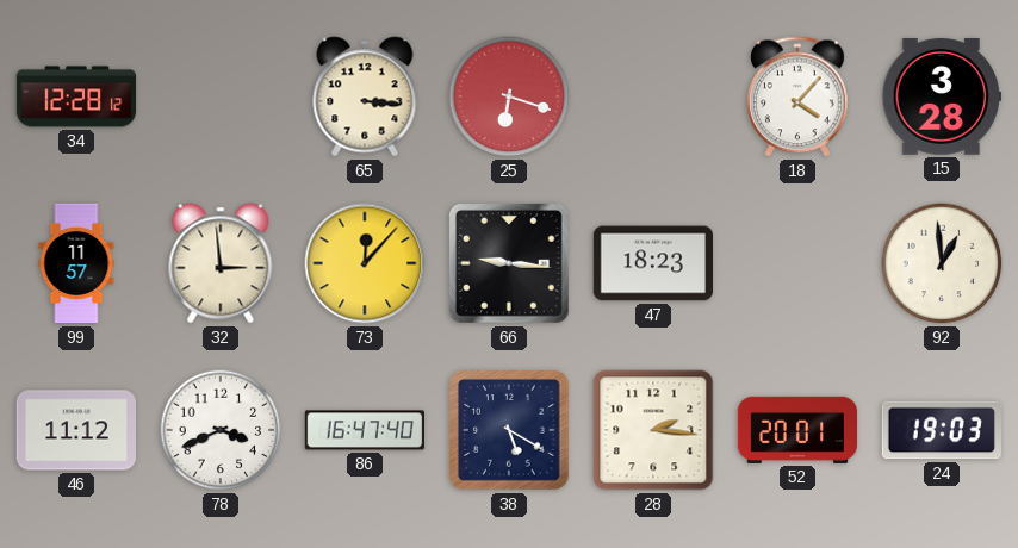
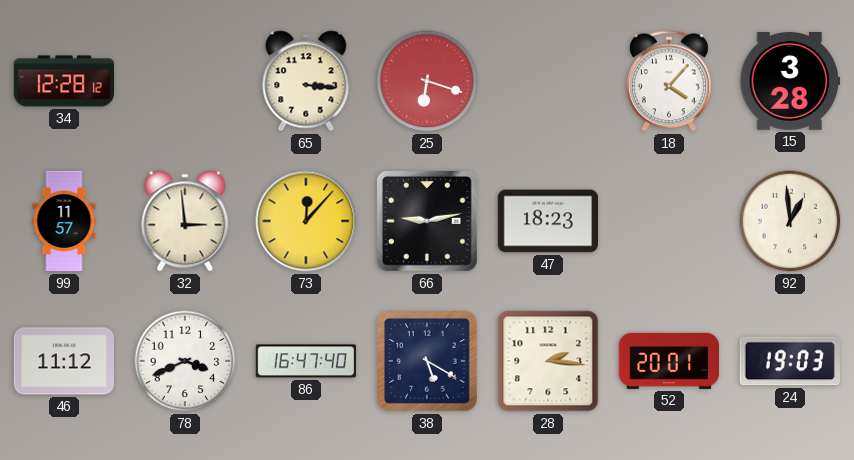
66: 9:16 -> 9:13 (427, 221)
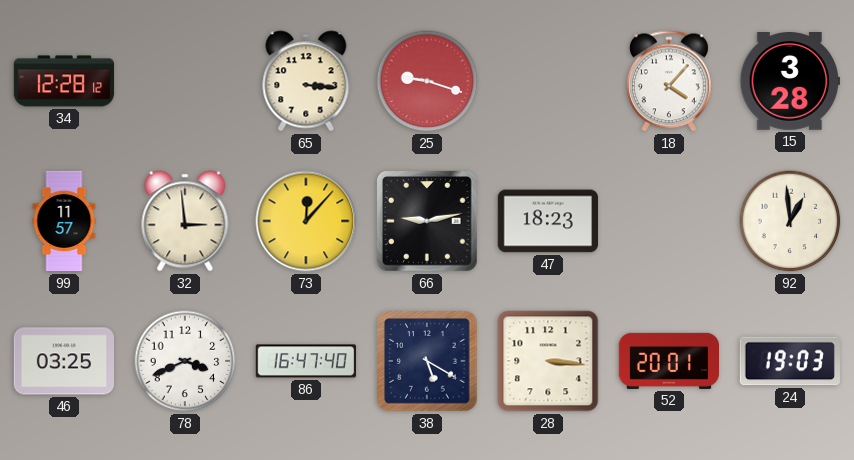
25: 6:18 -> 9:18 (427, 81)
46: 11:12 -> 03:25 (63, 361)
28: 2:16 -> 3:16 (548, 361)
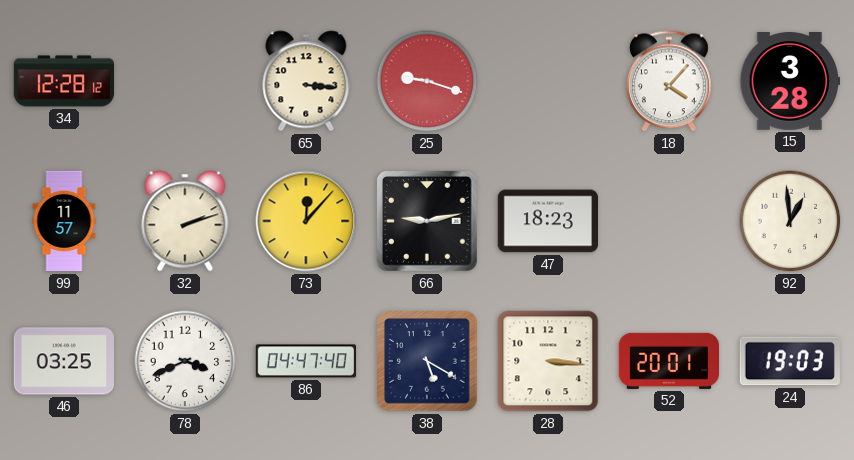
32: 2:59 -> 2:12 (185, 221)
86: 16:47 -> 04:47 (305, 361)
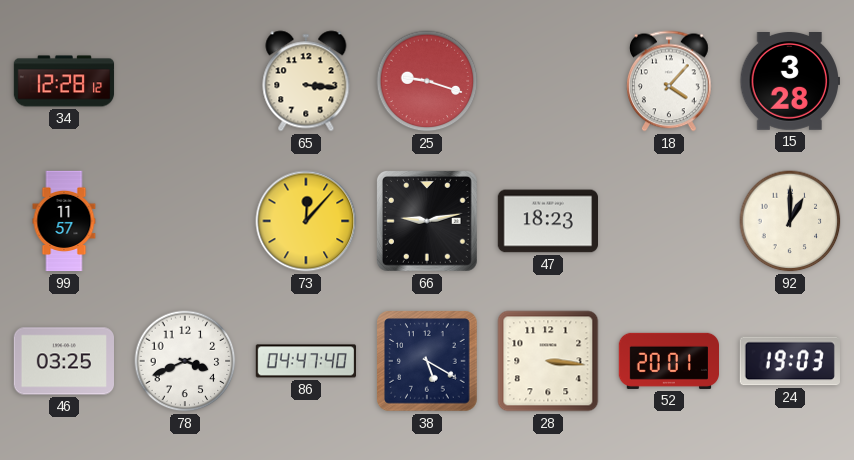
32: 2:12 -> none (185, 221)
92: 12:59 -> 1:00 (790, 221)
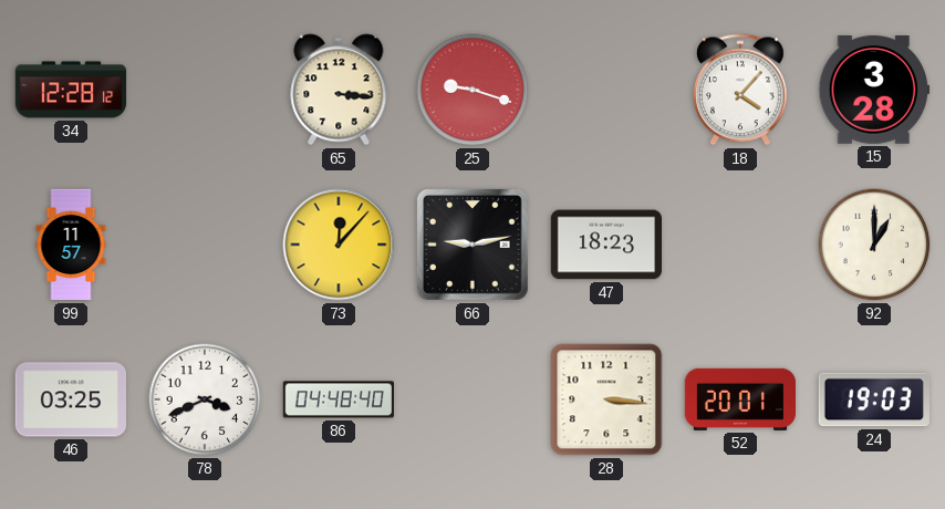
86: 04:47 -> 04:48 (337, 399)
38: 5:20 -> none (427, 361)
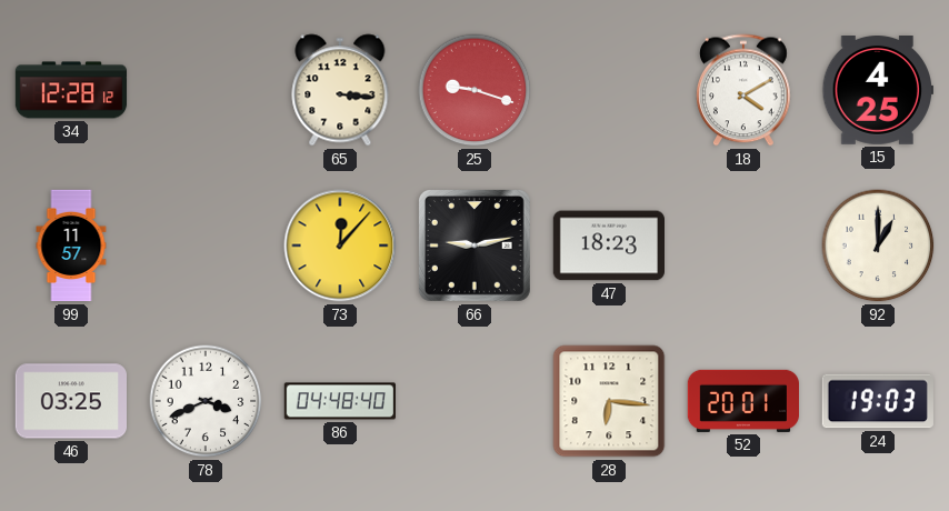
18: 4:07 -> 4:10 (745, 90)
15: 3:28 -> 4:25 (877, 91)
28: 3:16 -> 6:16 (609, 401)
